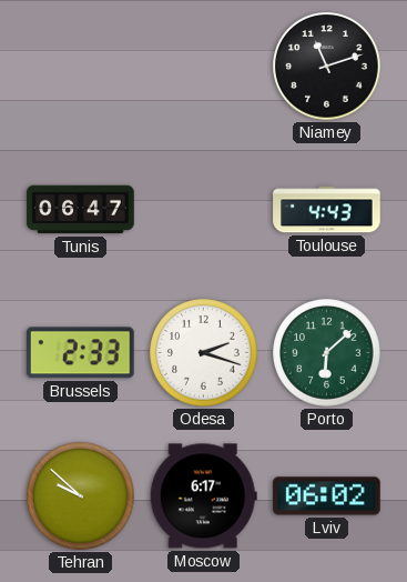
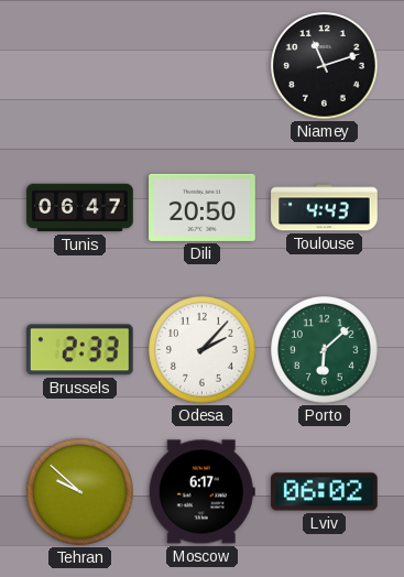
Dili: none -> 20:50 (203, 207)
Odesa: 2:18 -> 2:07 (203, 350)
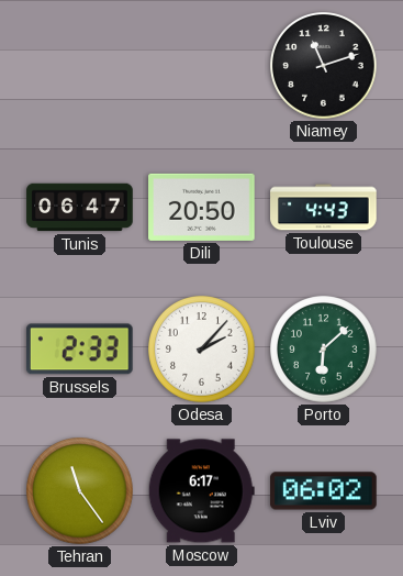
Tehran: 9:52 -> 11:24 (80, 491)
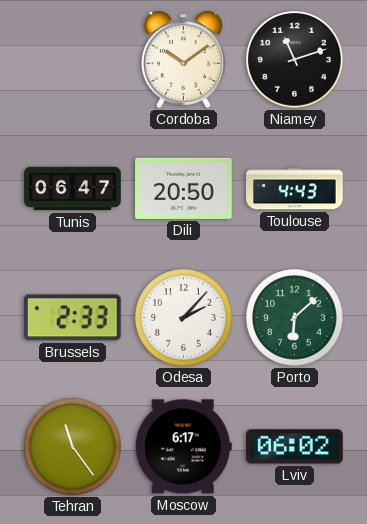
Cordoba: none -> 10:09 (184, 59)
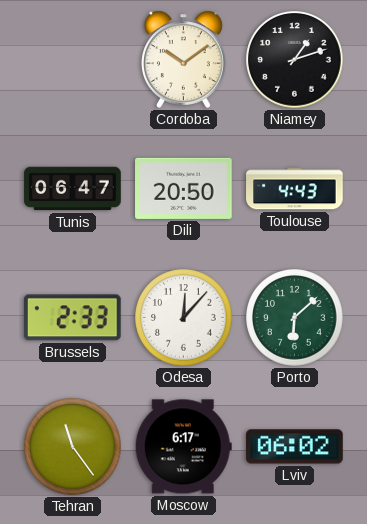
Niamey: 11:12 -> 1:12 (295, 60)
Odesa: 2:07 -> 12:07 (184, 318)
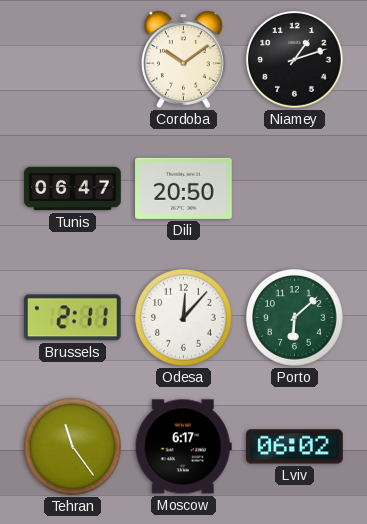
Toulouse: 4:43 -> none (295, 189)
Brussels: 2:33 -> 2:11 (72, 318)
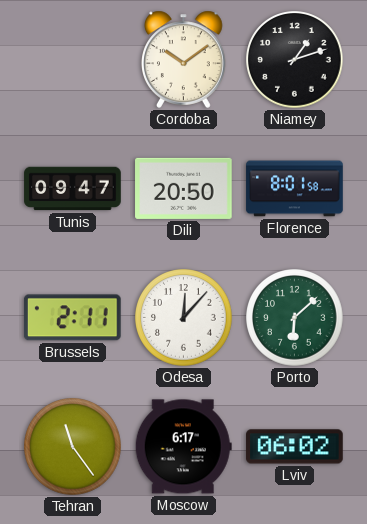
Tunis: 06:47 -> 09:47 (73, 189)
Florence: none -> 8:01 (295, 189)
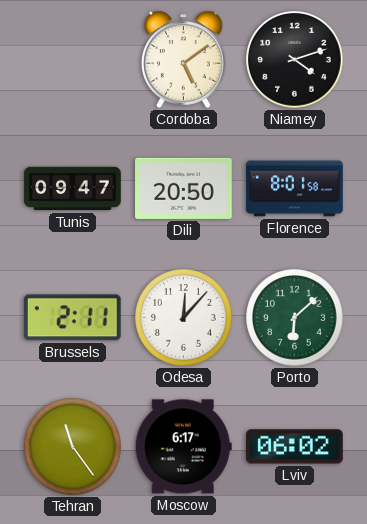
Cordoba: 10:09 -> 5:09 (184, 59)
Niamey: 1:12 -> 4:12 (295, 60)
